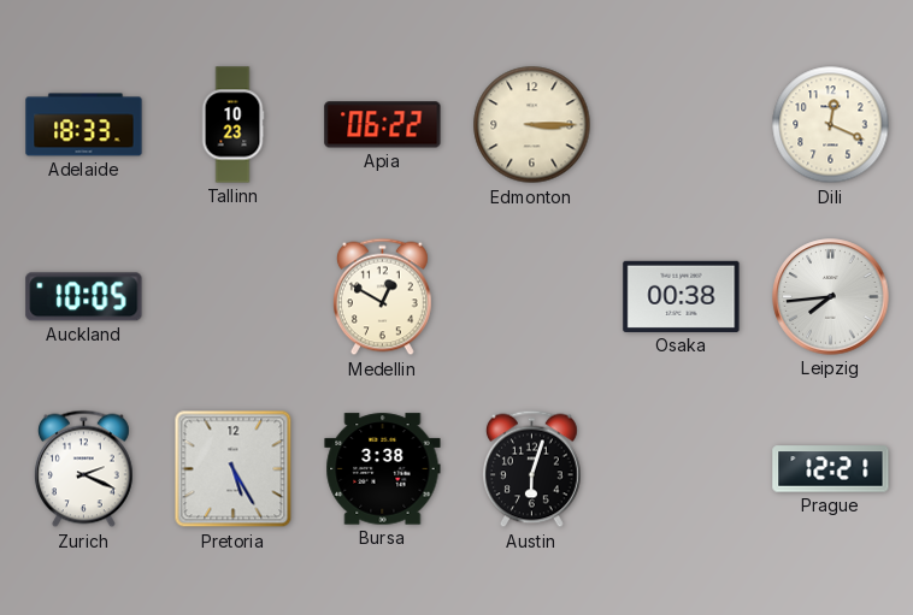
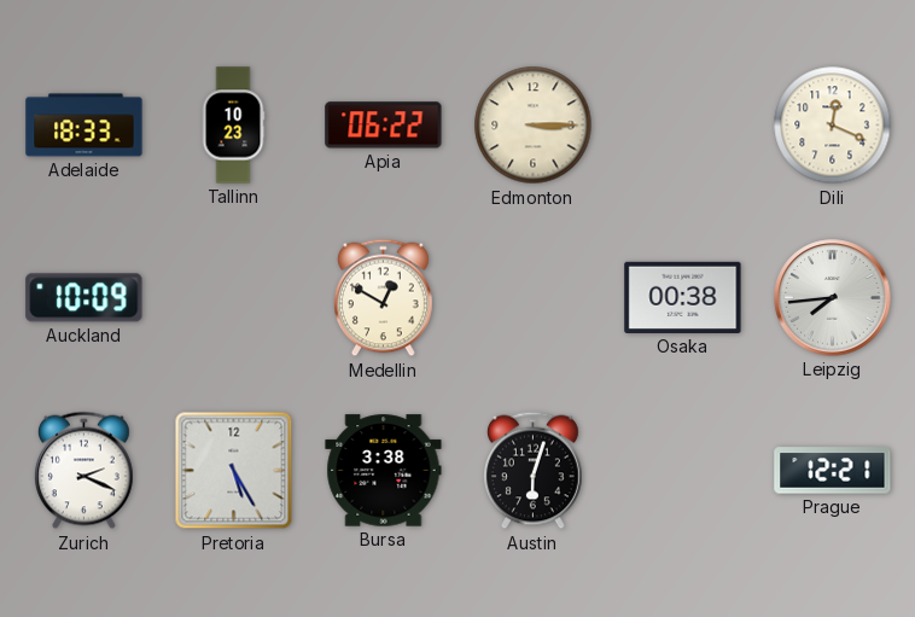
Auckland: 10:05 -> 10:09 (84, 298)
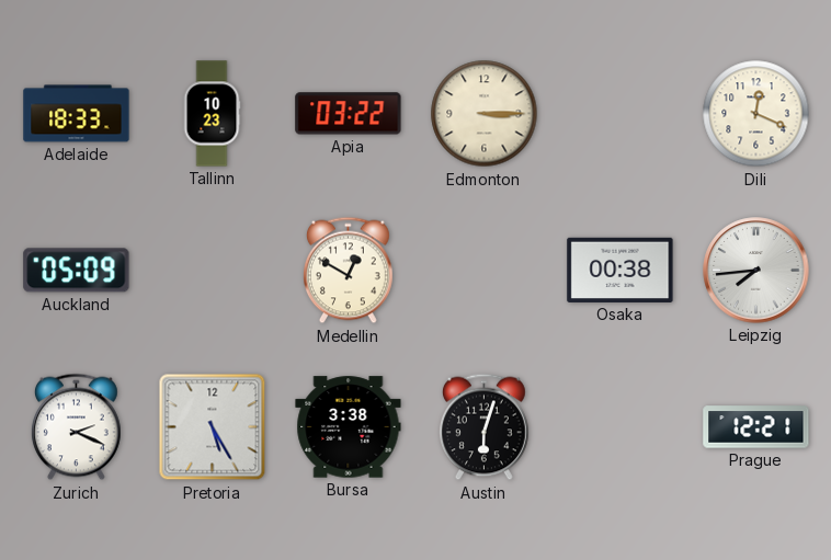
Apia: 06:22 -> 03:22 (349, 114)
Auckland: 10:09 -> 05:09 (77, 271)
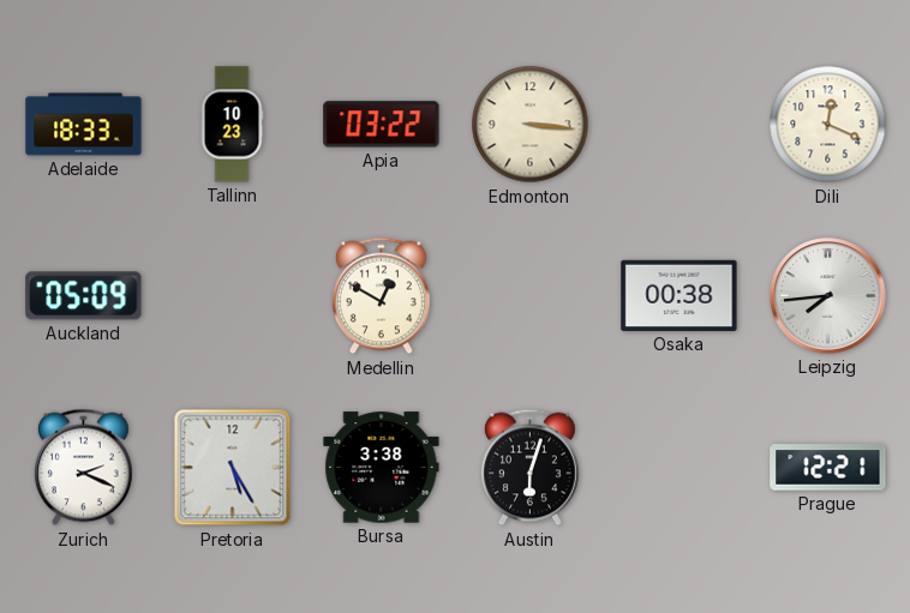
Edmonton: 3:15 -> 3:16 (531, 125)
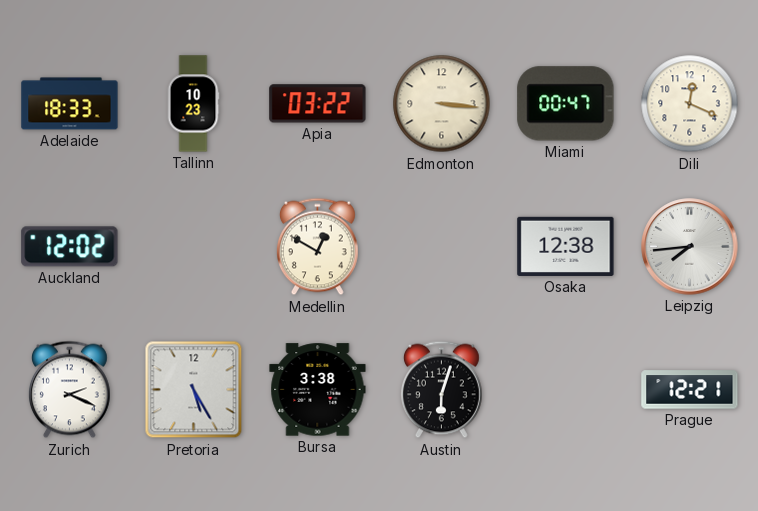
Miami: none -> 00:47 (566, 104)
Auckland: 05:09 -> 12:02 (70, 247)
Osaka: 00:38 -> 12:38 (566, 246)
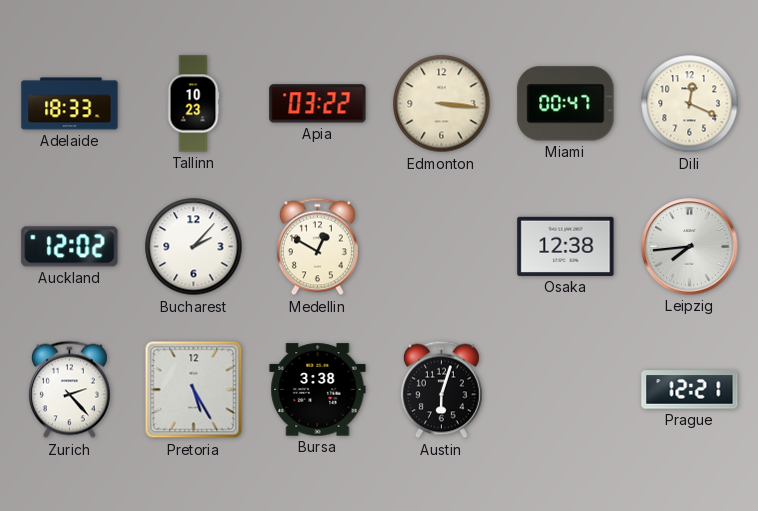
Bucharest: none -> 2:07 (194, 247)
Zurich: 2:19 -> 2:23 (69, 390)
